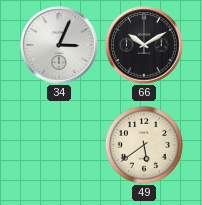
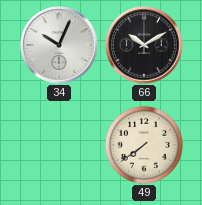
34: 3:04 -> 10:04 (59, 45)
49: 5:39 -> 7:39 (144, 145)
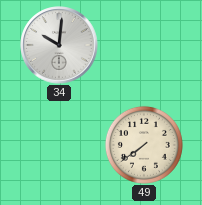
34: 10:04 -> 10:01 (59, 45)
66: 10:10 -> none (144, 45)
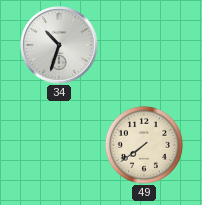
34: 10:01 -> 10:33 (59, 45)
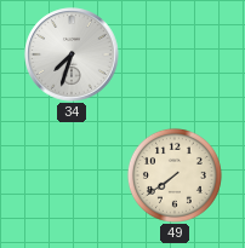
34: 10:33 -> 7:33 (72, 54)
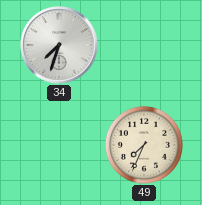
49: 7:39 -> 7:34 (144, 145)
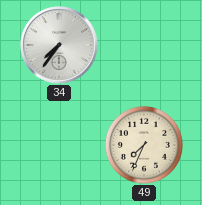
34: 7:33 -> 7:36 (59, 45)
